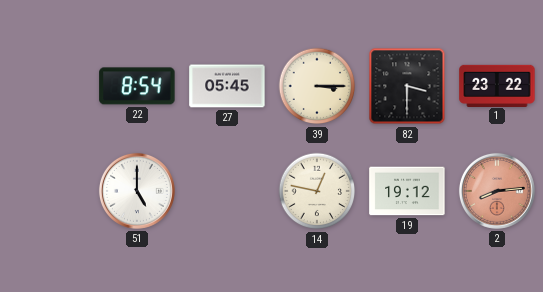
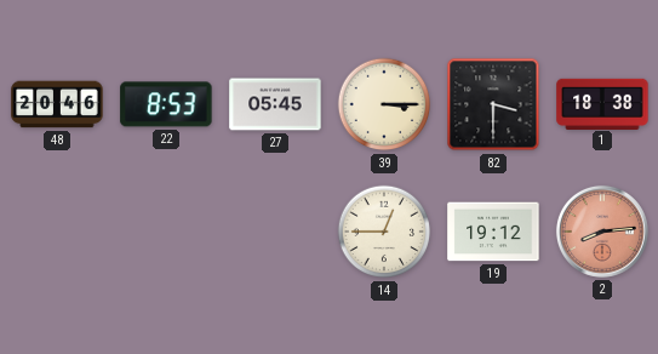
48: none -> 20:46 (57, 104)
22: 8:54 -> 8:53 (166, 104)
1: 23:22 -> 18:38 (602, 103)
51: 5:00 -> none (137, 191)
14: 12:47 -> 12:45 (384, 232)
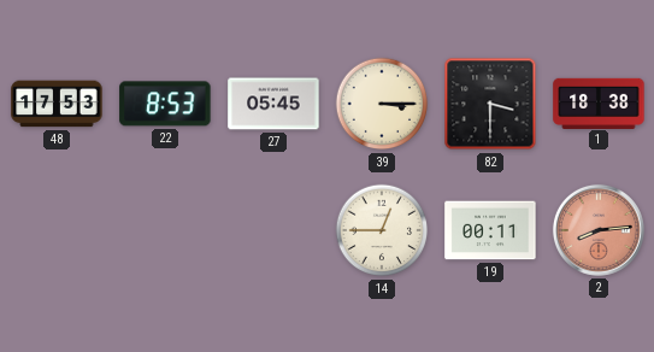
48: 20:46 -> 17:53 (57, 104)
19: 19:12 -> 00:11 (490, 230)
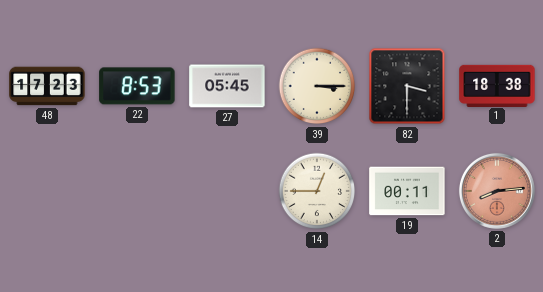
48: 17:53 -> 17:23 (47, 86)
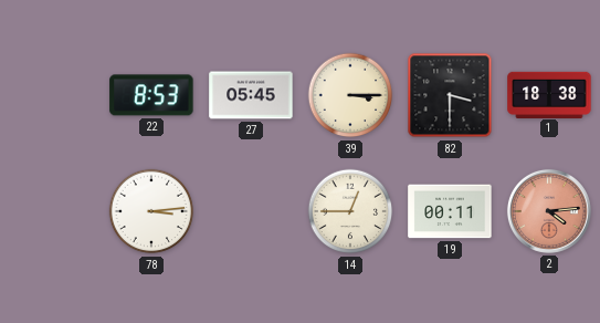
48: 17:23 -> none (47, 86)
78: none -> 3:14 (151, 211)
2: 8:14 -> 4:14 (549, 211)
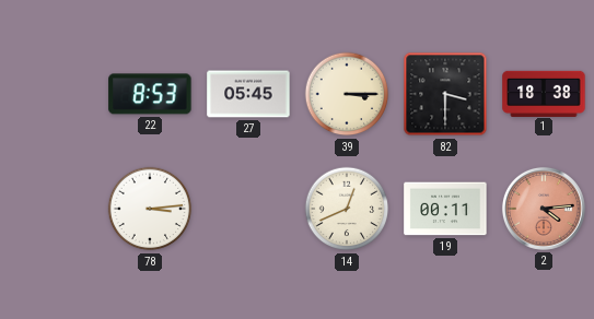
14: 12:45 -> 12:41 (347, 209)
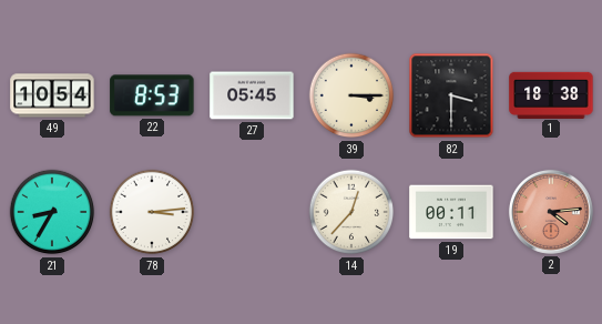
49: none -> 10:54 (52, 95)
21: none -> 8:35 (52, 212)
14: 12:41 -> 12:37 (351, 212)
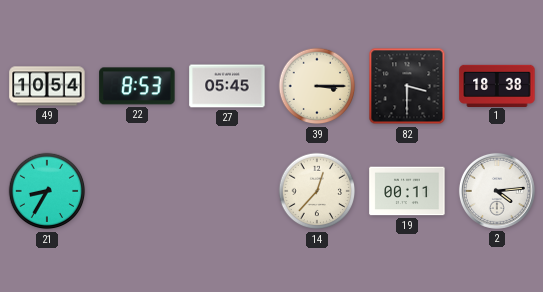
78: 3:14 -> none (152, 212)
2 dial: salmon -> white (497, 191)
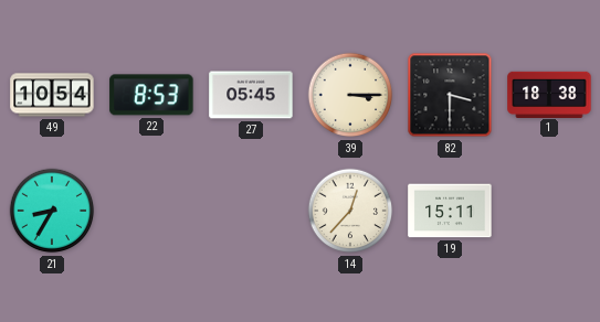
19: 00:11 -> 15:11 (450, 211)
2: 4:14 -> none (497, 191)
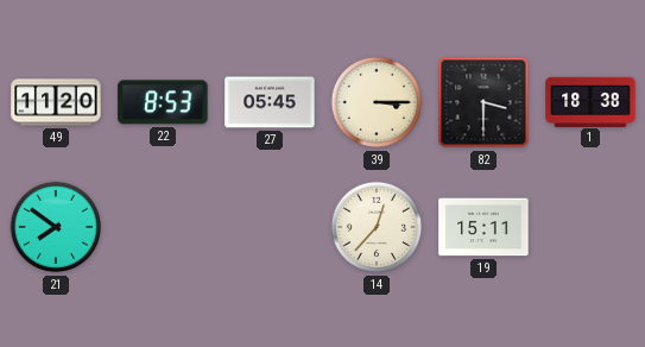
49: 10:54 -> 11:20 (56, 102)
21: 8:35 -> 7:51 (56, 227)
